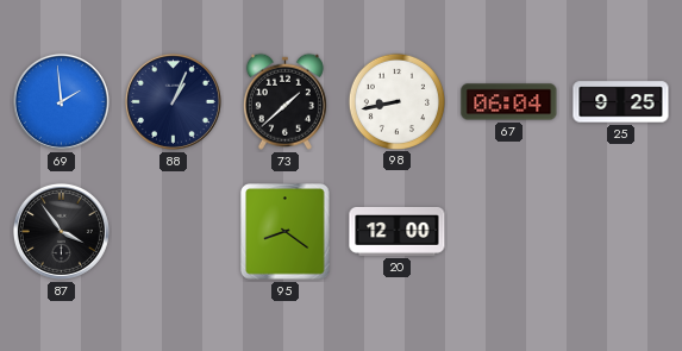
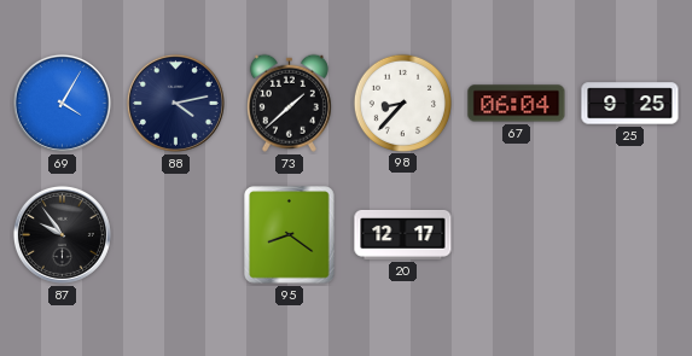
69: 1:59 -> 4:05 (62, 103)
88: 1:04 -> 4:13 (175, 103)
98: 8:43 -> 8:37 (402, 103)
87: 3:54 -> 9:54 (62, 234)
20: 12:00 -> 12:17 (403, 234)
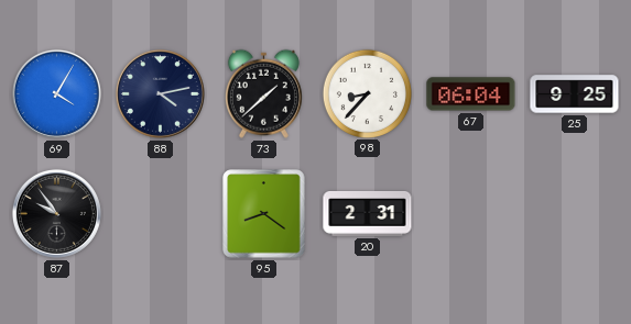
20: 12:17 -> 2:31 (368, 213)
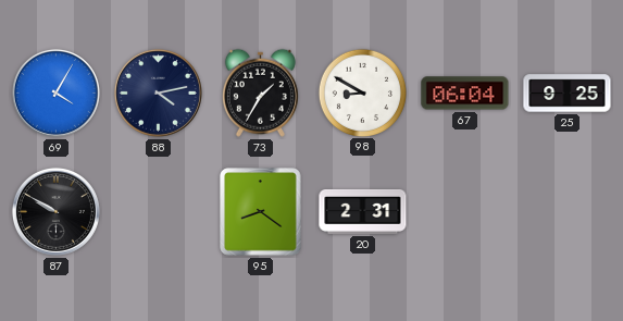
73: 1:38 -> 1:35 (260, 92)
98: 8:37 -> 8:50 (362, 92)
87: 9:54 -> 9:50 (55, 211)
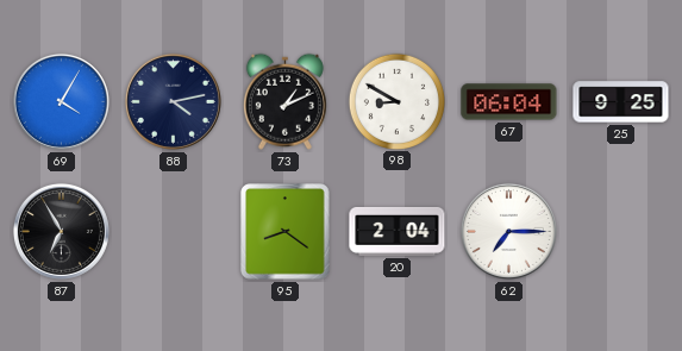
73: 1:35 -> 1:11 (284, 101)
87: 9:50 -> 6:55 (61, 231)
20: 2:31 -> 2:04 (398, 231)
62: none -> 7:15 (508, 231)
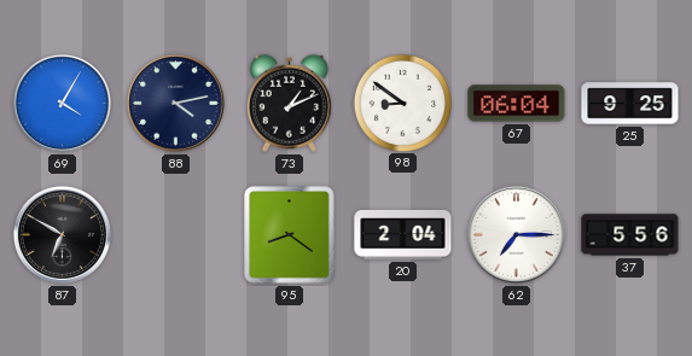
98: 8:50 -> 8:51 (402, 103)
87: 6:55 -> 6:50 (62, 234)
37: none -> 5:56 (630, 235)
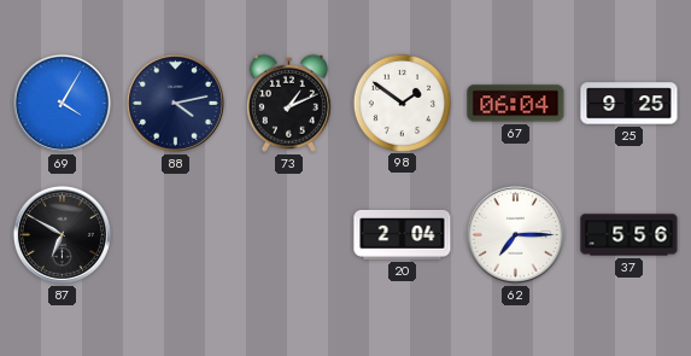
98: 8:51 -> 1:51 (402, 103)
95: 8:21 -> none (290, 235)
